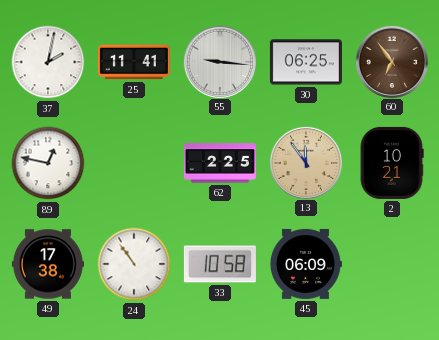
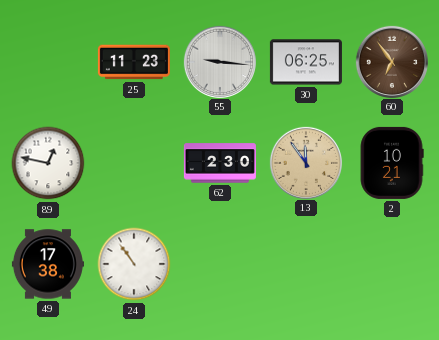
37: 2:02 -> none (48, 62)
25: 11:41 -> 11:23 (134, 62)
62: 2:25 -> 2:30 (220, 163)
33: 10:58 -> none (220, 264)
45: 06:09 -> none (305, 264)
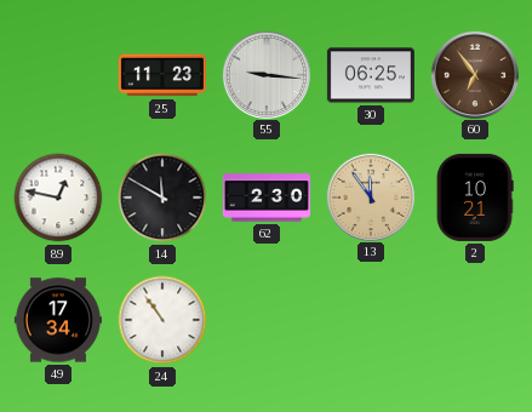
14: none -> 11:50 (162, 198)
49: 17:38 -> 17:34 (58, 320)
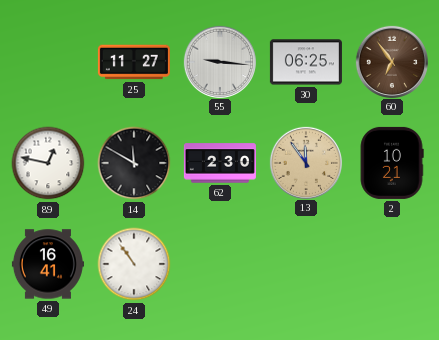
25: 11:23 -> 11:27 (134, 62)
49: 17:34 -> 16:41 (48, 264)
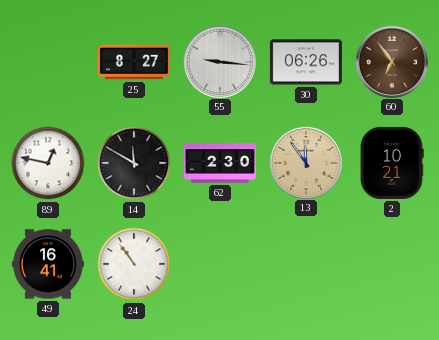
25: 11:27 -> 8:27 (134, 62)
30: 06:25 -> 06:26 (306, 62)
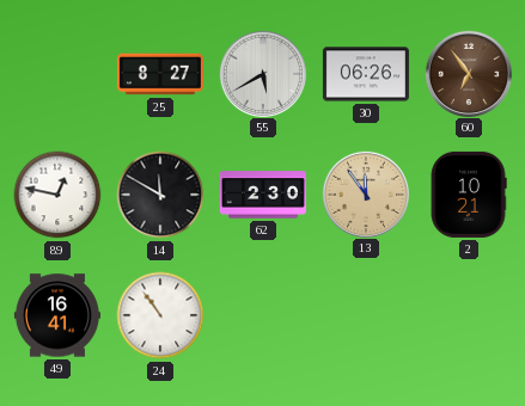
55: 9:16 -> 5:40 (262, 73)
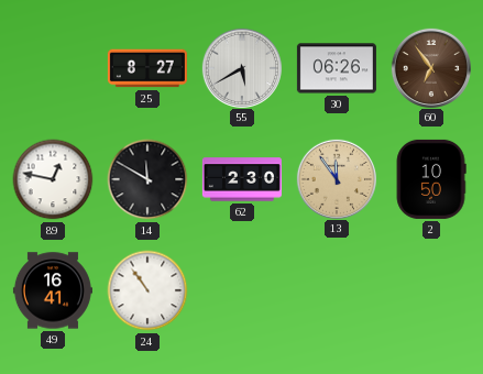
2: 10:21 -> 10:50 (431, 179)
